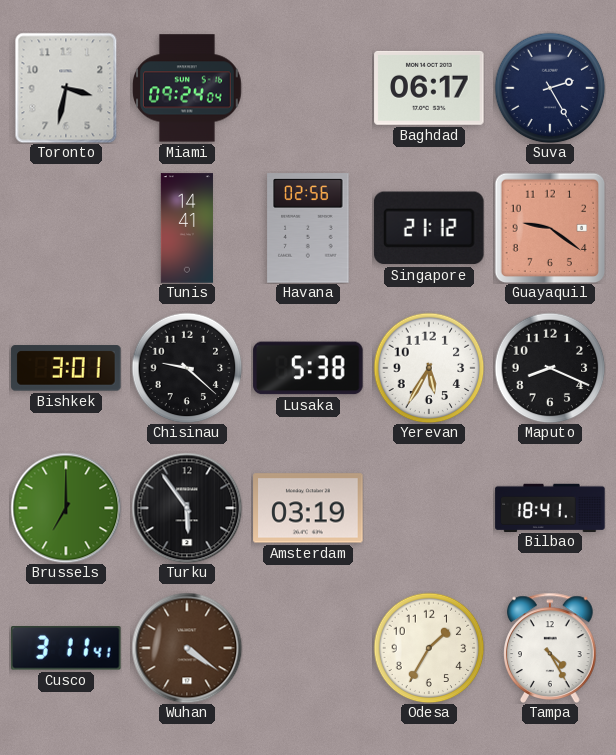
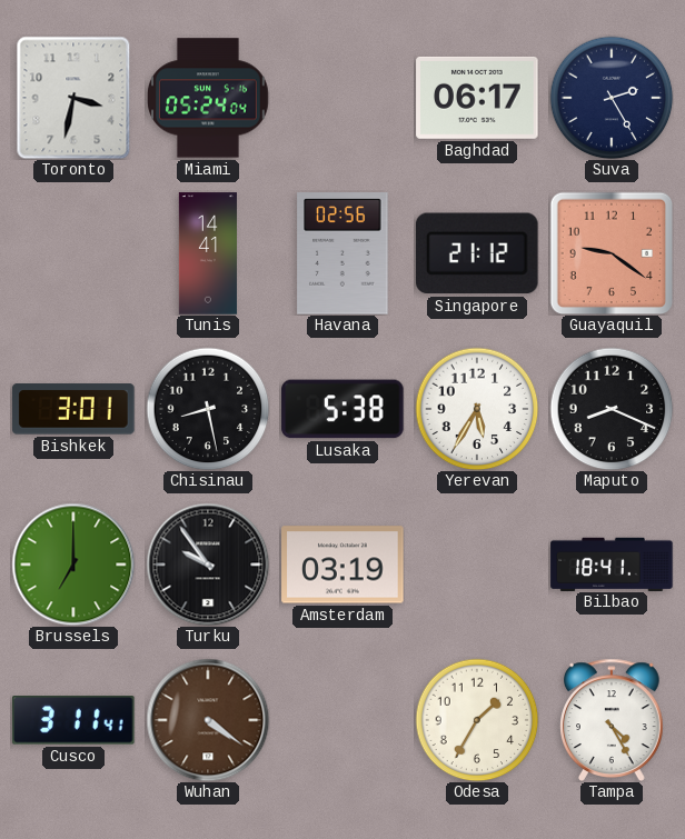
Miami: 09:24 -> 05:24 (209, 98)
Chisinau: 9:22 -> 8:28 (208, 409)
Turku: 5:54 -> 9:54 (208, 565)
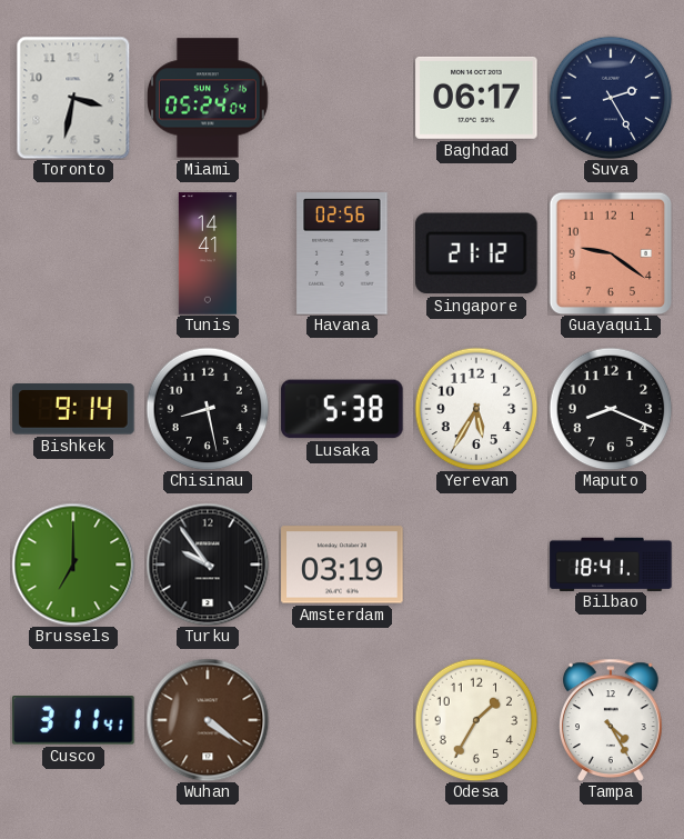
Bishkek: 3:01 -> 9:14 (73, 409)
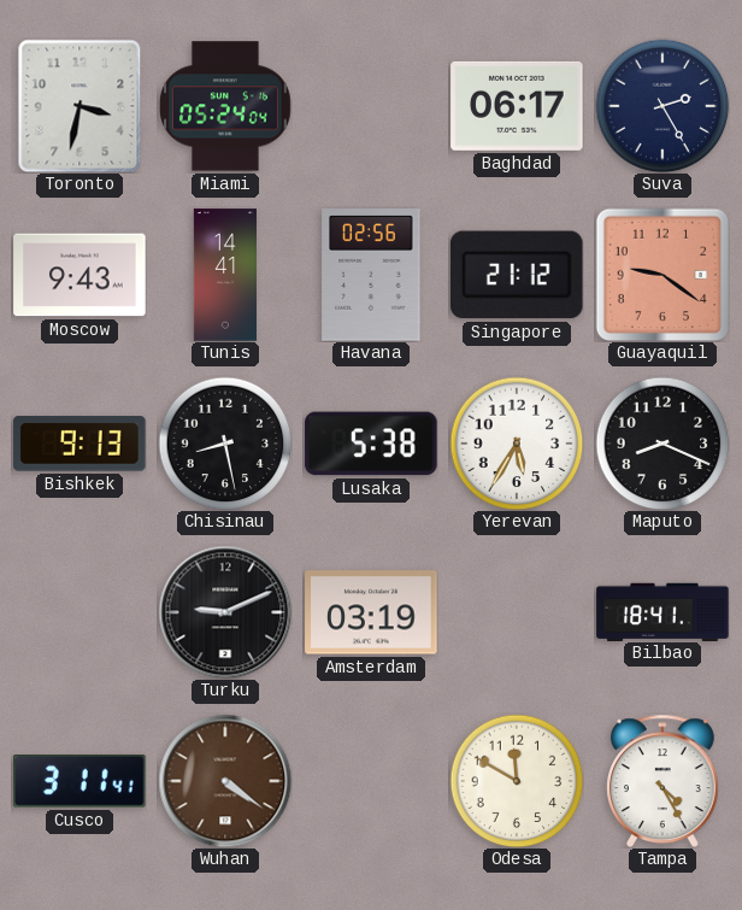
Moscow: none -> 9:43 (79, 275)
Bishkek: 9:14 -> 9:13 (79, 444)
Brussels: 7:00 -> none (73, 565)
Turku: 9:54 -> 9:11 (225, 612)
Odesa: 1:35 -> 11:50 (517, 781)
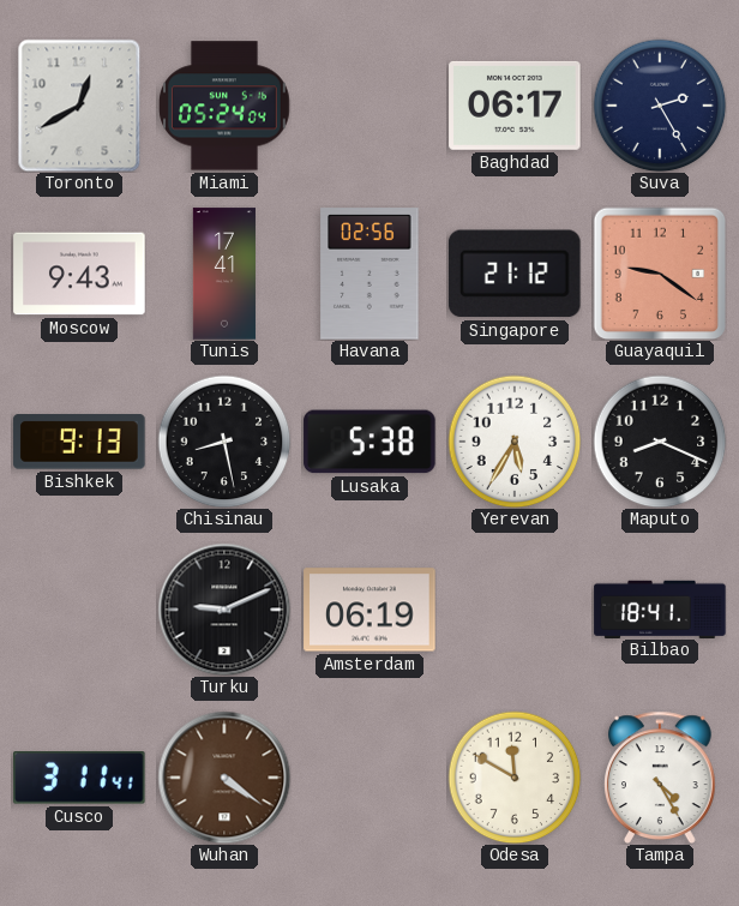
Toronto: 3:32 -> 12:40 (79, 106)
Tunis: 14:41 -> 17:41 (224, 274)
Amsterdam: 03:19 -> 06:19 (369, 610)
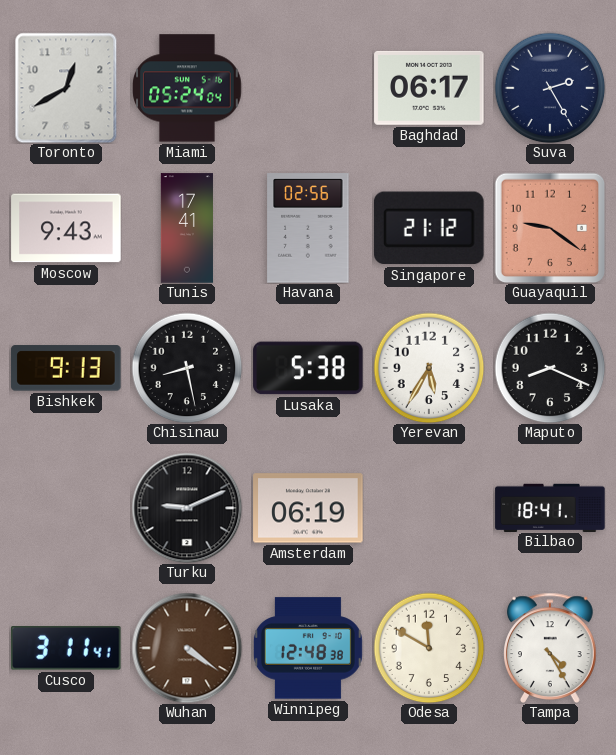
Winnipeg: none -> 12:48 (308, 648)
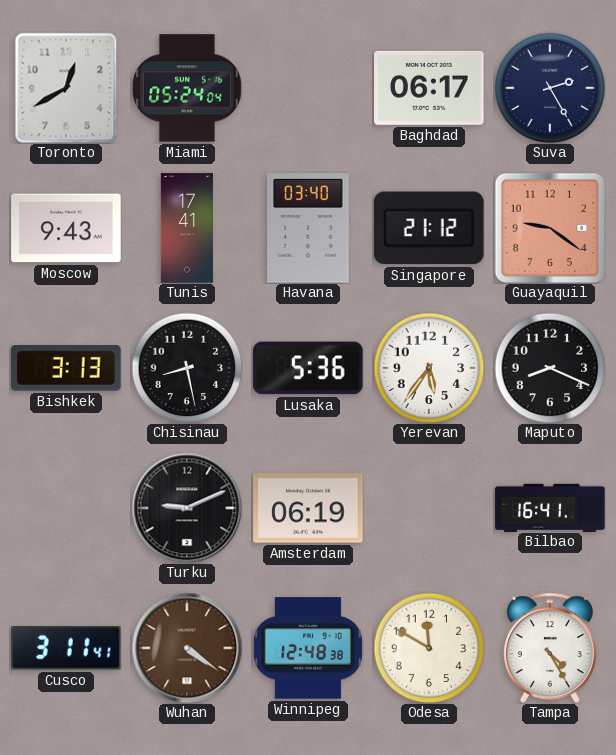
Havana: 02:56 -> 03:40 (308, 228)
Bishkek: 9:13 -> 3:13 (66, 368)
Lusaka: 5:38 -> 5:36 (308, 368)
Yerevan: 5:35 -> 5:36 (429, 368)
Bilbao: 18:41 -> 16:41 (550, 507)
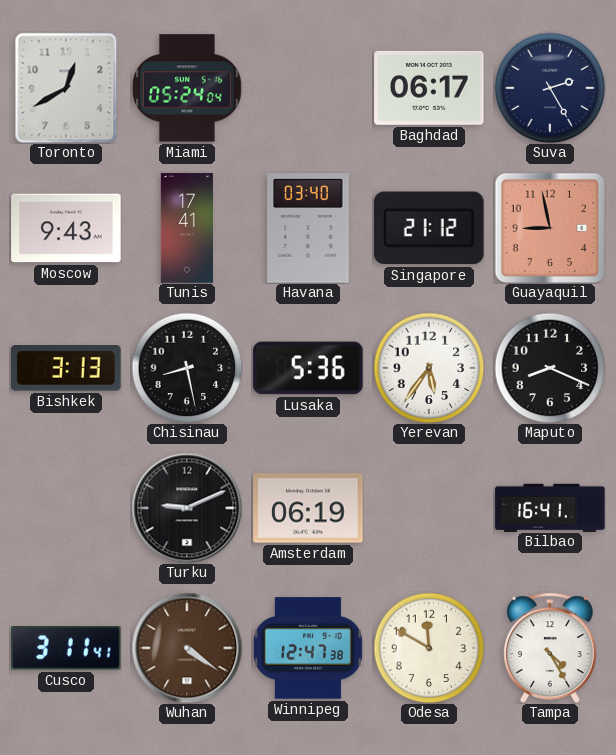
Guayaquil: 9:21 -> 8:58 (550, 228)
Winnipeg: 12:48 -> 12:47 (308, 648)
